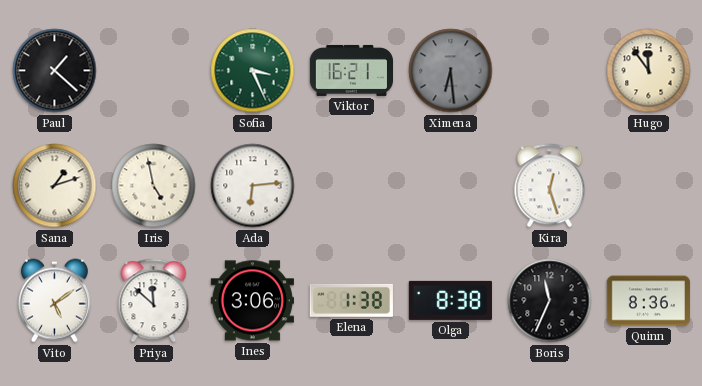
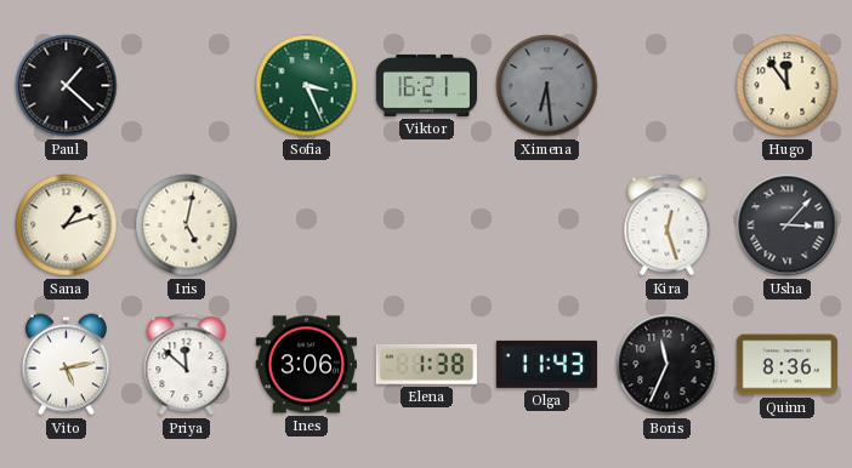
Iris: 4:58 -> 5:02 (187, 226)
Ada: 6:14 -> none (253, 186)
Usha: none -> 3:07 (788, 226)
Vito: 5:09 -> 5:13 (66, 365)
Olga: 8:38 -> 11:43 (546, 364)
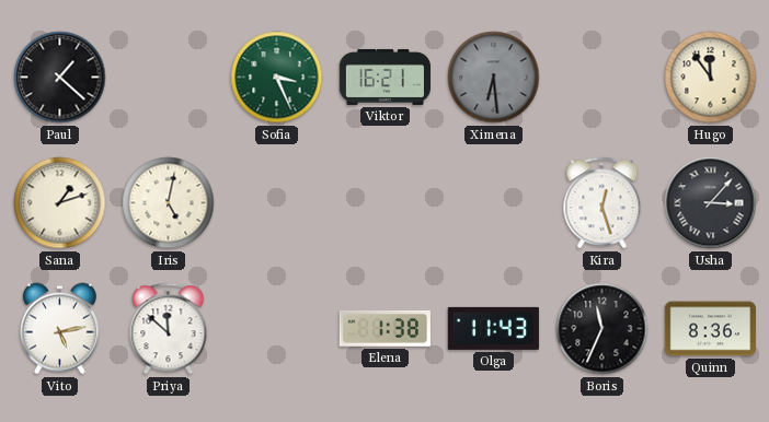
Ines: 3:06 -> none (306, 365)
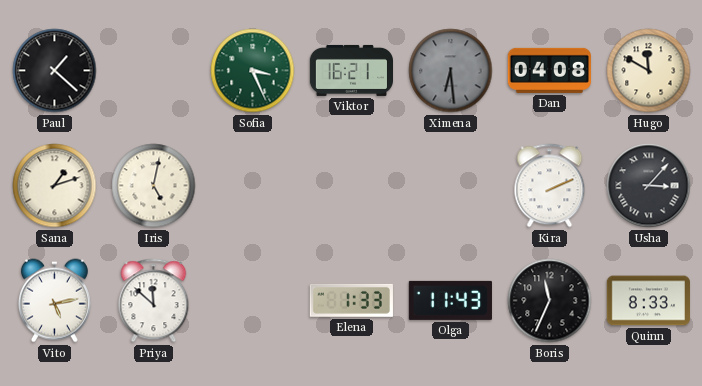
Dan: none -> 04:08 (549, 70)
Hugo: 11:54 -> 11:50 (649, 71)
Kira: 12:27 -> 2:11 (550, 186)
Elena: 1:38 -> 1:33 (351, 300)
Quinn: 8:36 -> 8:33 (648, 301)
